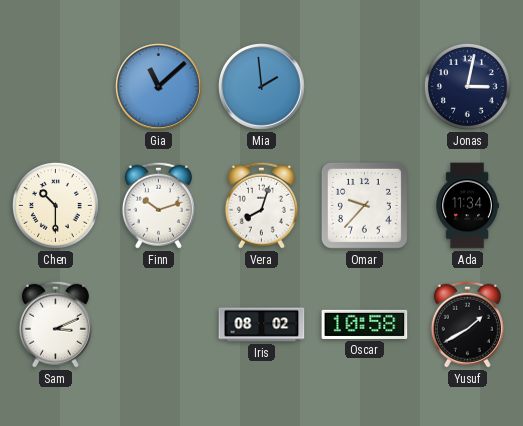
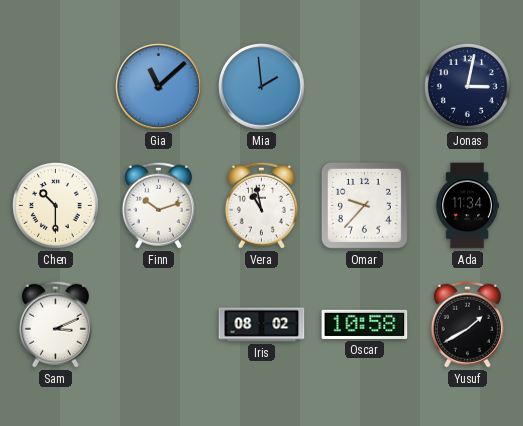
Vera: 8:03 -> 10:58 (261, 205)
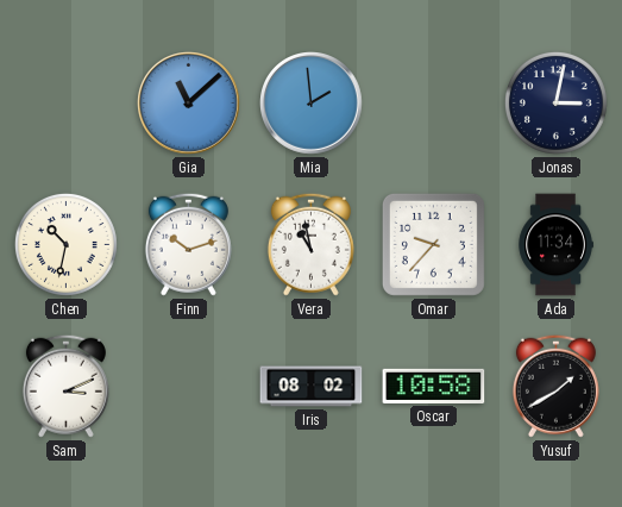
Chen: 10:30 -> 10:32 (65, 244)
